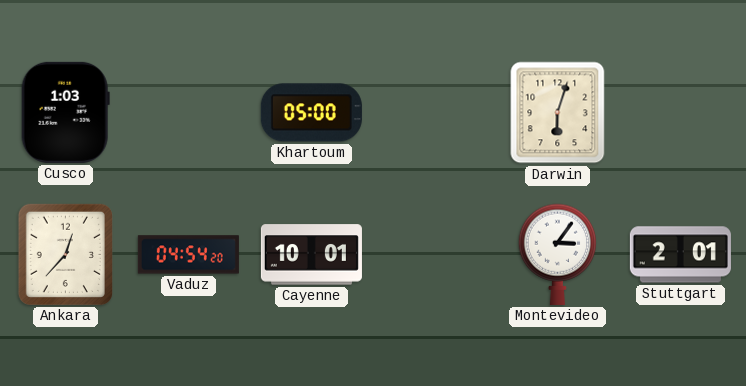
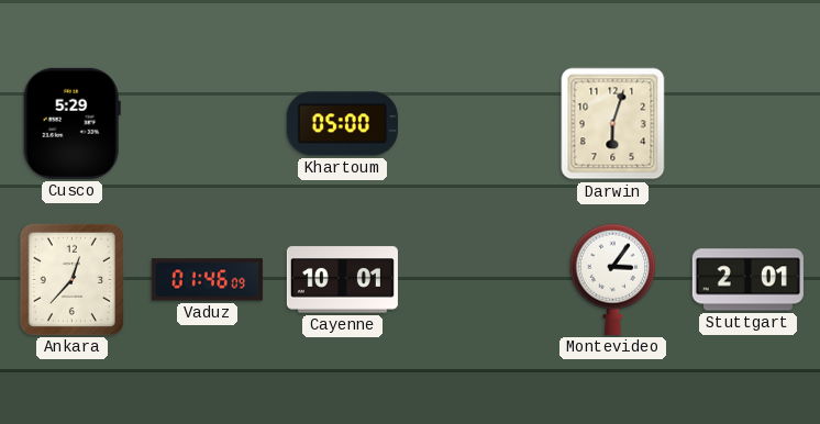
Cusco: 1:03 -> 5:29 (71, 123)
Vaduz: 04:54 -> 01:46 (207, 280)
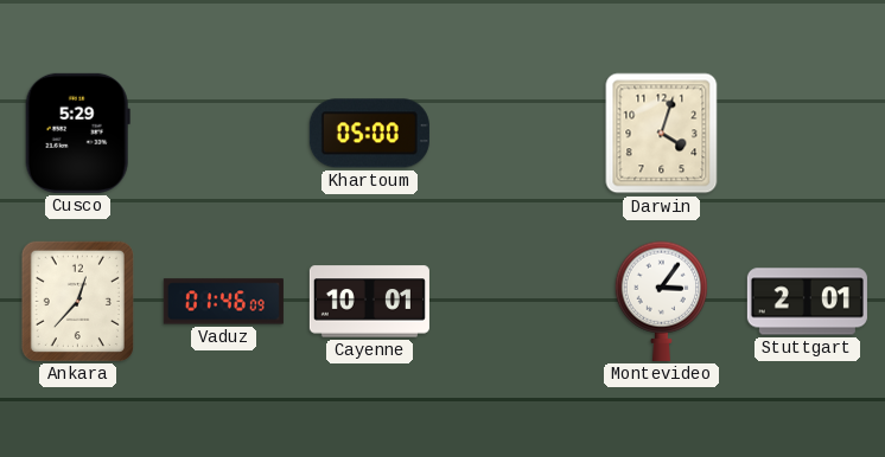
Darwin: 6:03 -> 4:03 (662, 134)
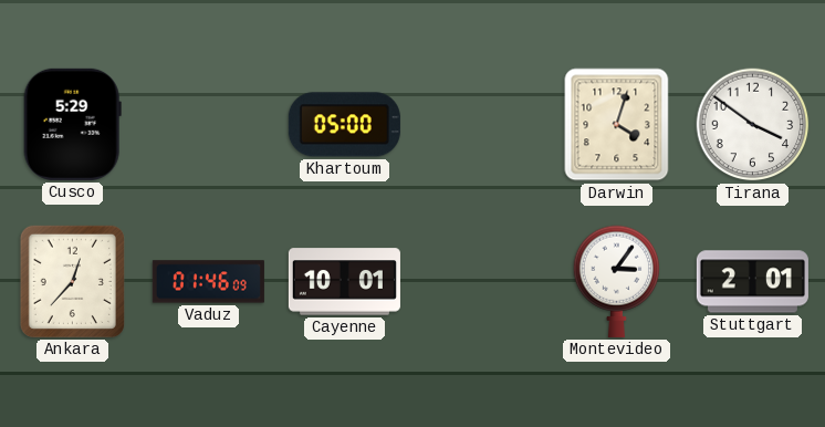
Tirana: none -> 3:51 (753, 125)
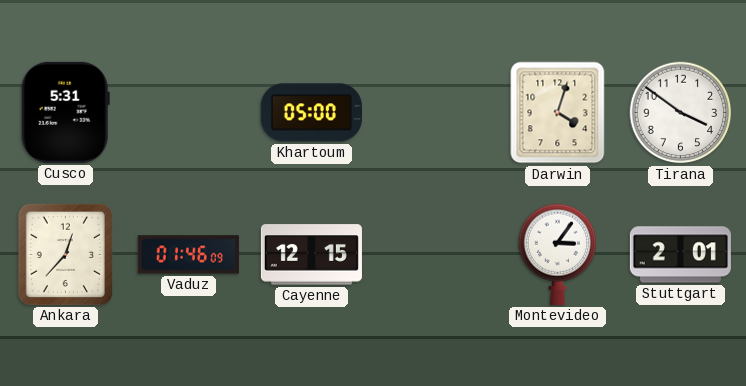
Cusco: 5:29 -> 5:31 (65, 112)
Cayenne: 10:01 -> 12:15 (311, 255)
